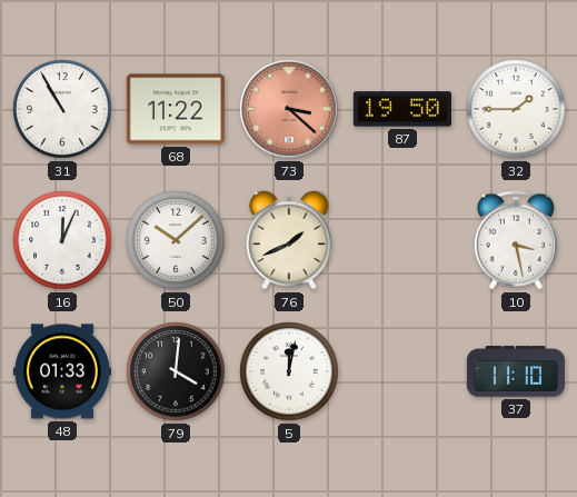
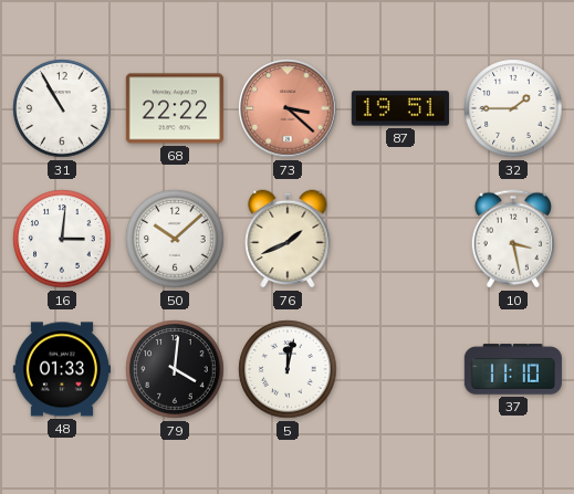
68: 11:22 -> 22:22 (175, 108)
87: 19:50 -> 19:51 (400, 108)
16: 12:04 -> 3:01 (62, 239)
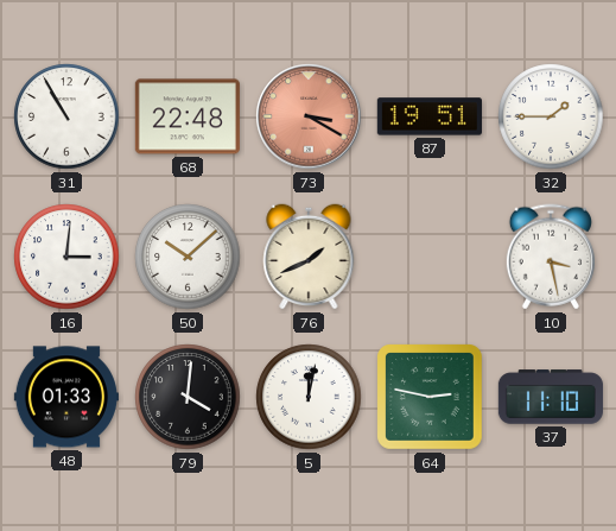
68: 22:22 -> 22:48 (188, 116)
73: 3:22 -> 3:20 (309, 116)
64: none -> 2:47 (431, 398)
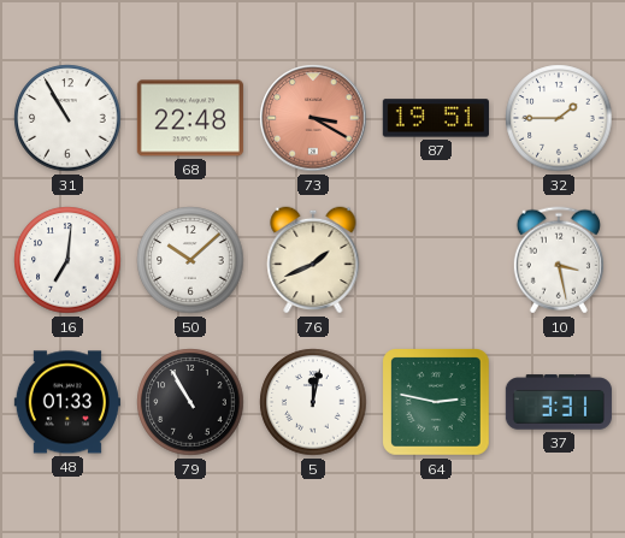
16: 3:01 -> 7:01 (67, 260)
79: 4:01 -> 10:55 (190, 402)
37: 11:10 -> 3:31 (559, 402)
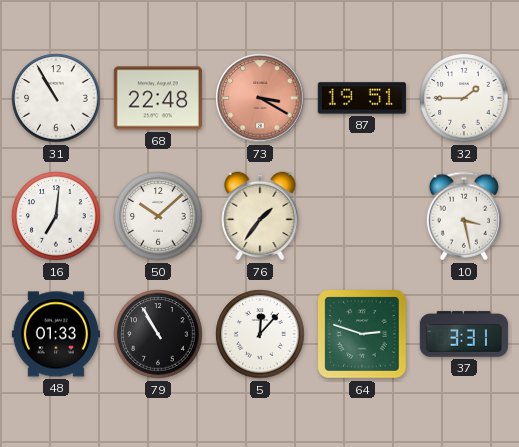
76: 1:41 -> 1:36 (260, 216)
5: 12:02 -> 12:07 (260, 334)
64: 2:47 -> 2:48 (363, 335)
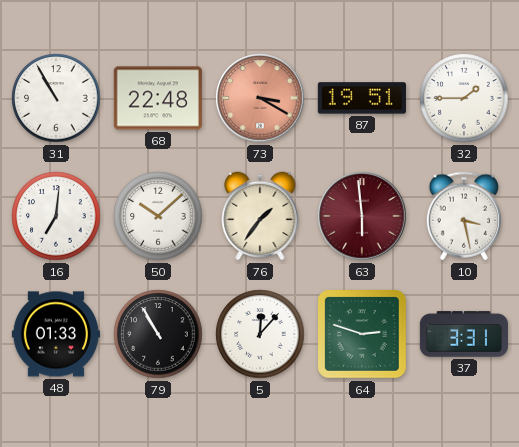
63: none -> 5:59 (362, 216)
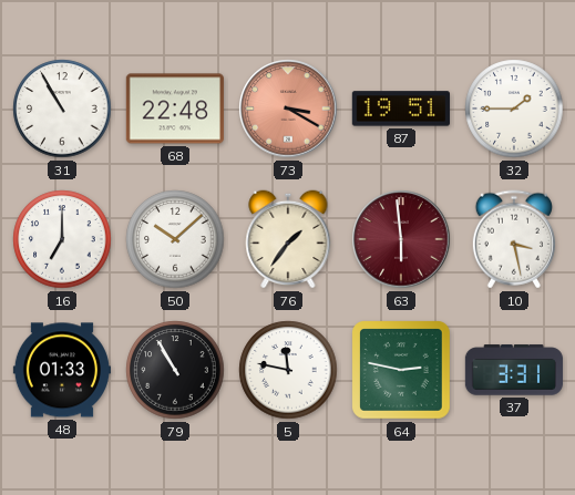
16: 7:01 -> 7:00 (62, 239)
5: 12:07 -> 11:47 (288, 370)
64: 2:48 -> 2:47 (402, 371)
